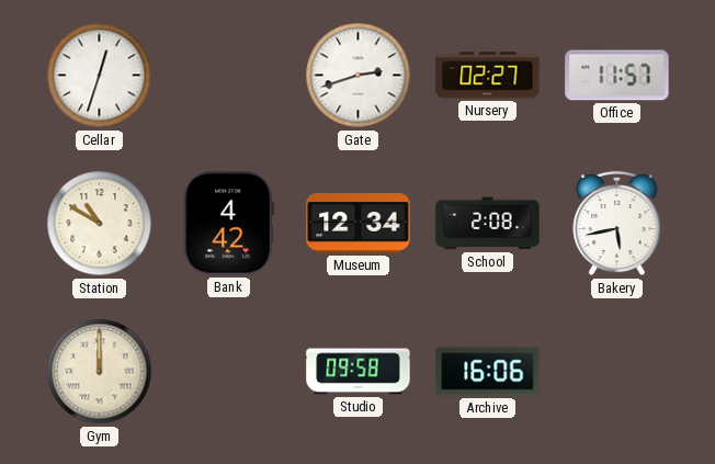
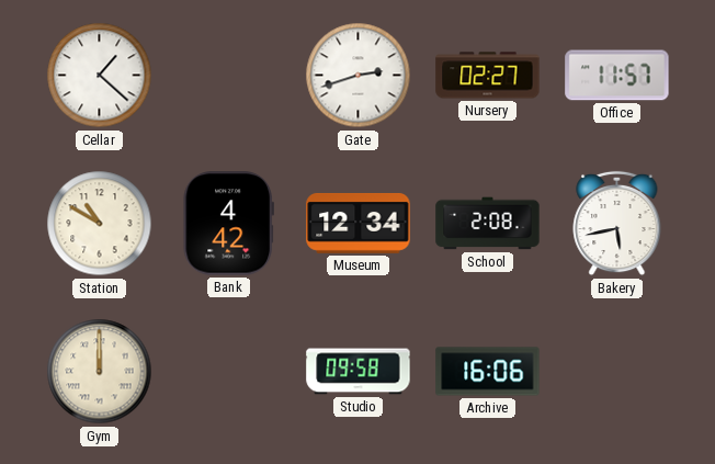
Cellar: 12:33 -> 1:22 (100, 76)
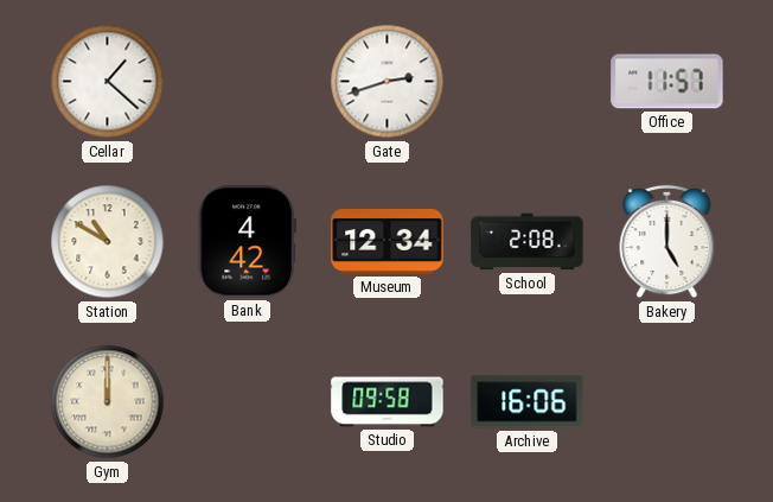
Nursery: 02:27 -> none (488, 76)
Bakery: 5:43 -> 5:00 (667, 242)
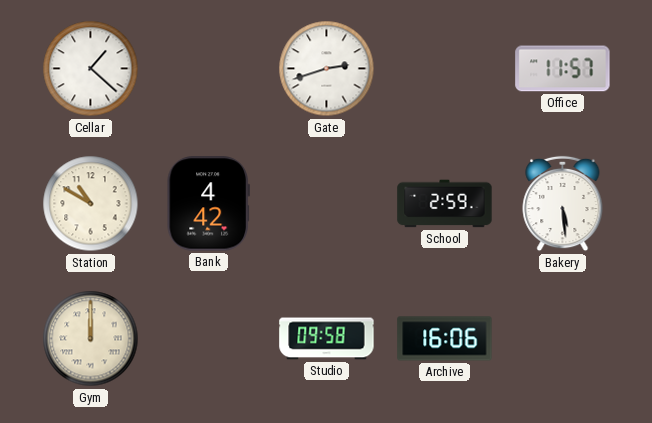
Museum: 12:34 -> none (388, 241)
School: 2:08 -> 2:59 (445, 204)
Bakery: 5:00 -> 5:29 (563, 204)
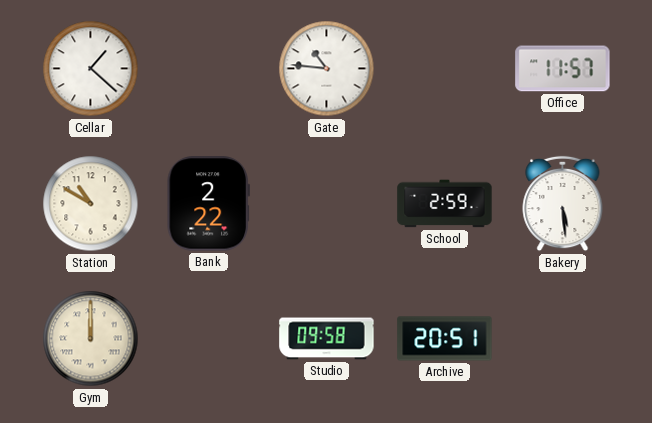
Gate: 2:42 -> 10:46 (327, 69)
Bank: 4:42 -> 2:22 (208, 204)
Archive: 16:06 -> 20:51 (445, 339)
